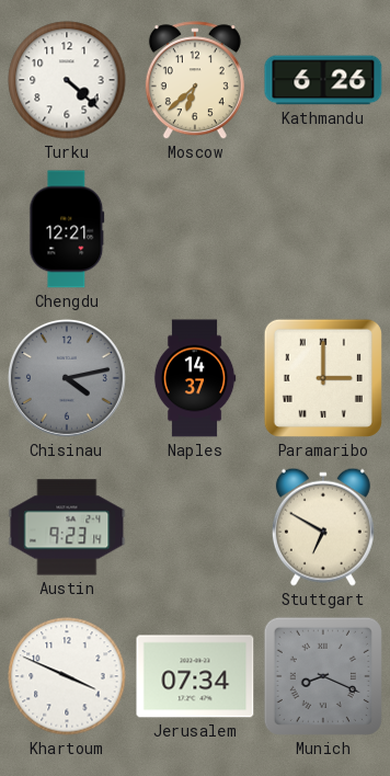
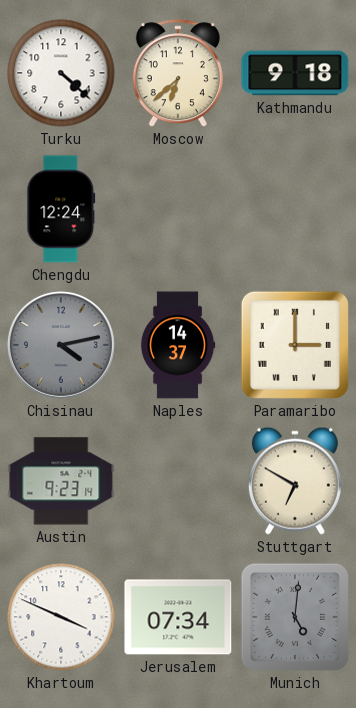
Kathmandu: 6:26 -> 9:18 (295, 73)
Chengdu: 12:21 -> 12:24 (61, 209)
Munich: 8:19 -> 5:01 (295, 617)
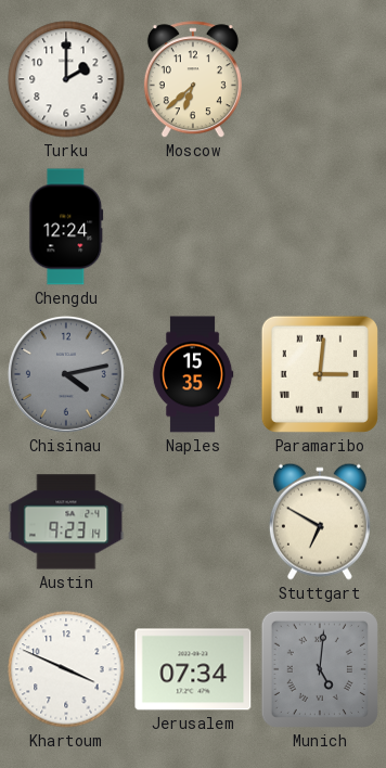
Turku: 4:22 -> 2:00 (66, 79)
Kathmandu: 9:18 -> none (295, 73)
Naples: 14:37 -> 15:35 (193, 374)
Paramaribo: 3:00 -> 3:01 (320, 374)
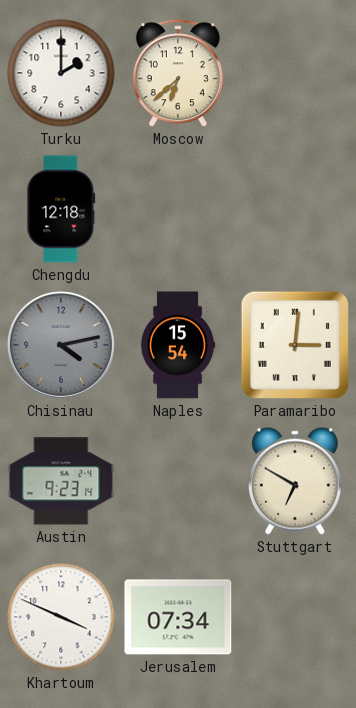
Chengdu: 12:24 -> 12:18 (61, 209)
Naples: 15:35 -> 15:54 (178, 345)
Munich: 5:01 -> none (320, 669)
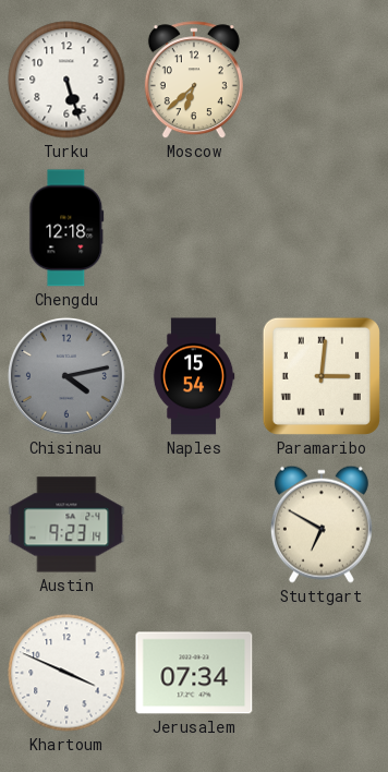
Turku: 2:00 -> 5:27 (66, 80)
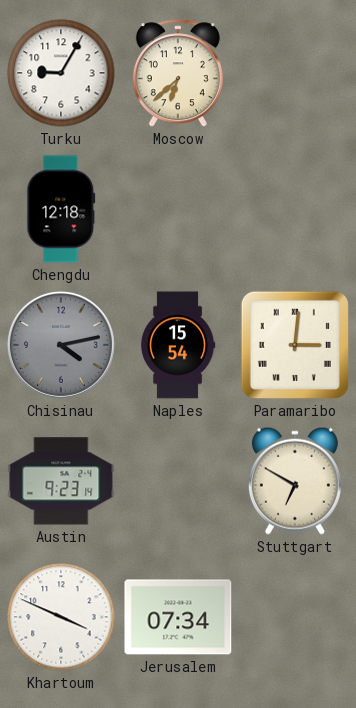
Turku: 5:27 -> 9:05 (61, 73)
